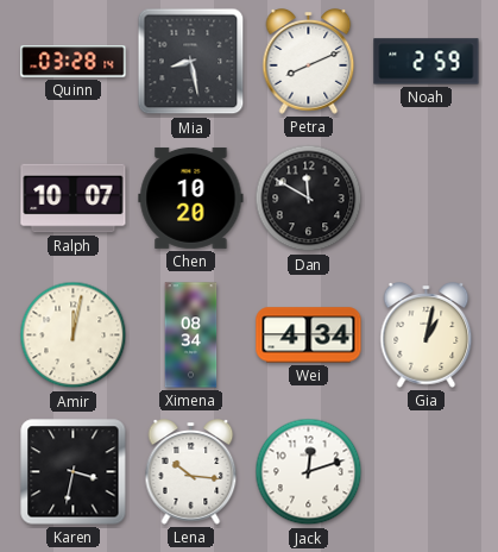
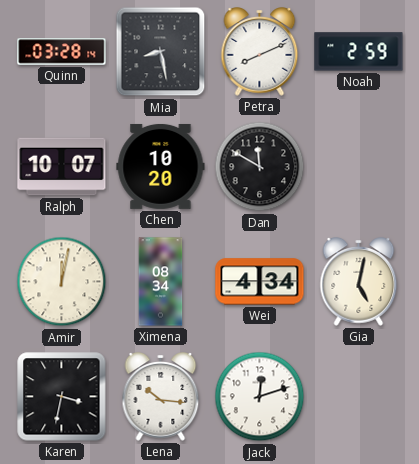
Gia: 1:02 -> 5:02 (359, 282)
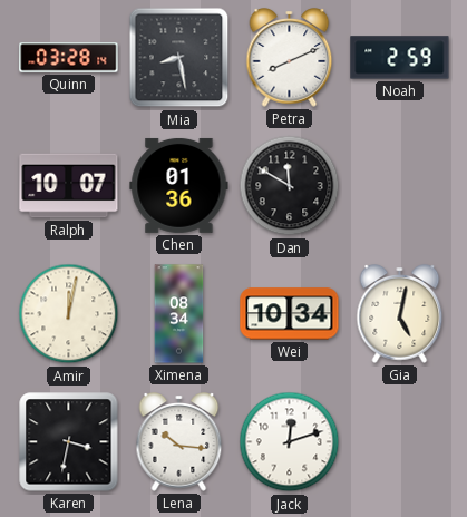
Chen: 10:20 -> 01:36 (179, 185)
Wei: 4:34 -> 10:34 (290, 314)
